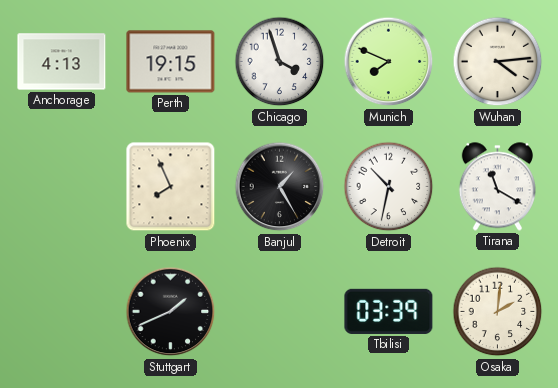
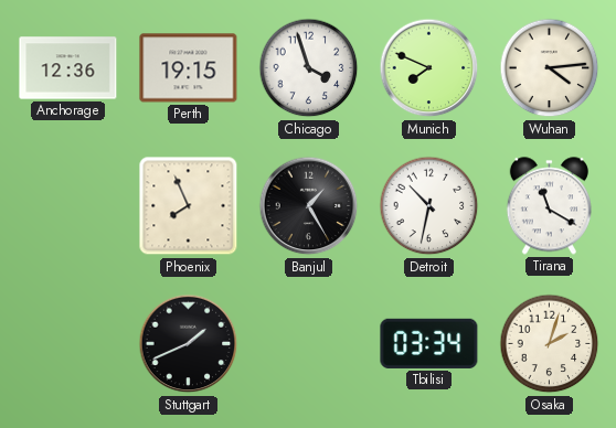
Anchorage: 4:13 -> 12:36 (68, 68)
Tbilisi: 03:39 -> 03:34 (429, 343)
Osaka: 2:01 -> 2:03 (550, 344)
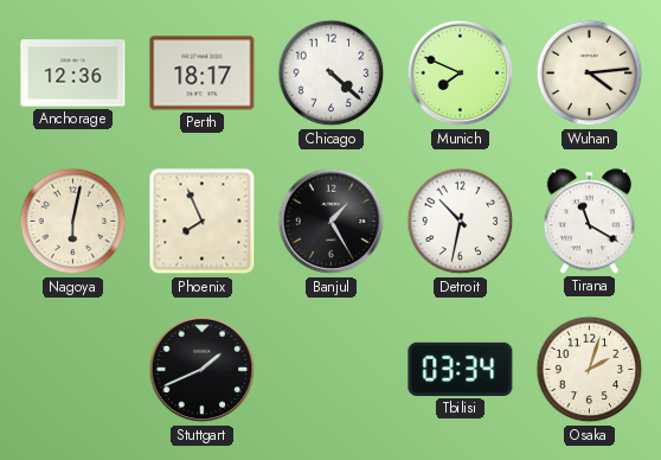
Perth: 19:15 -> 18:17 (203, 74)
Chicago: 3:57 -> 4:22 (332, 74)
Nagoya: none -> 6:02 (73, 222)
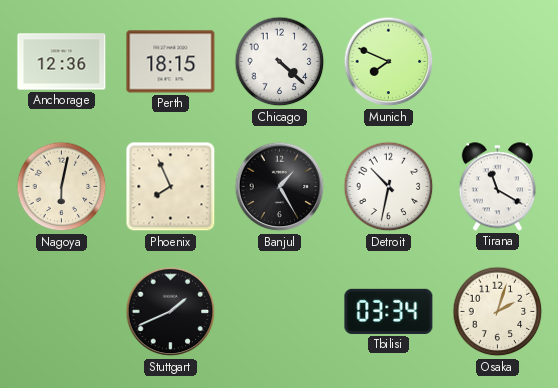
Perth: 18:17 -> 18:15 (171, 62)
Wuhan: 4:14 -> none (590, 74)
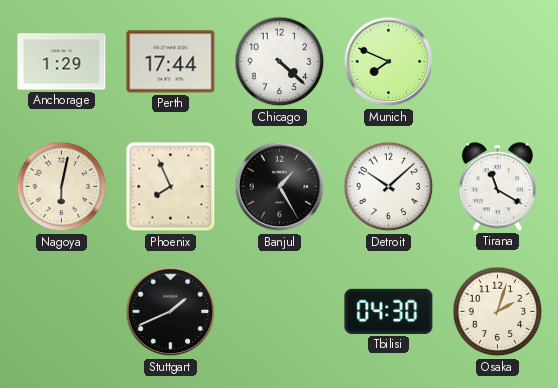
Anchorage: 12:36 -> 1:29 (62, 62)
Perth: 18:15 -> 17:44 (171, 62)
Detroit: 10:32 -> 10:08 (389, 187)
Tbilisi: 03:34 -> 04:30 (389, 311)
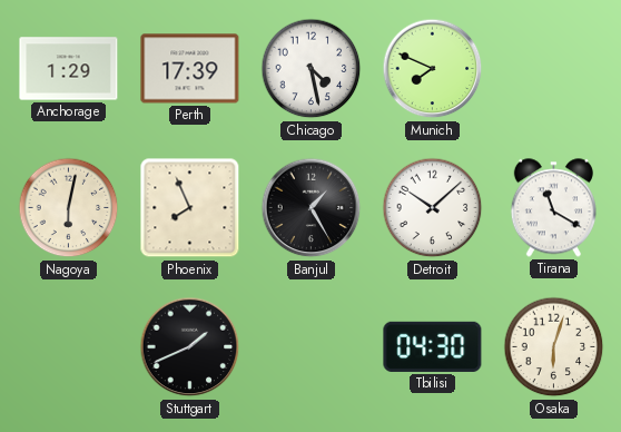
Perth: 17:44 -> 17:39 (190, 69)
Chicago: 4:22 -> 4:28 (312, 69)
Osaka: 2:03 -> 6:03 (554, 347)
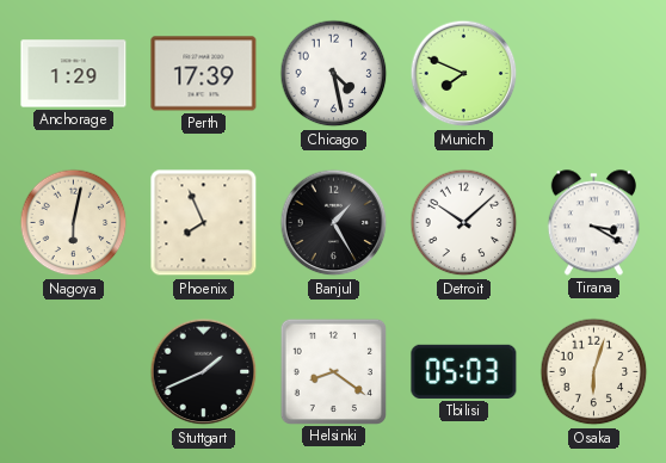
Tirana: 11:20 -> 3:20 (593, 223)
Helsinki: none -> 8:21 (333, 371)
Tbilisi: 04:30 -> 05:03 (464, 371)
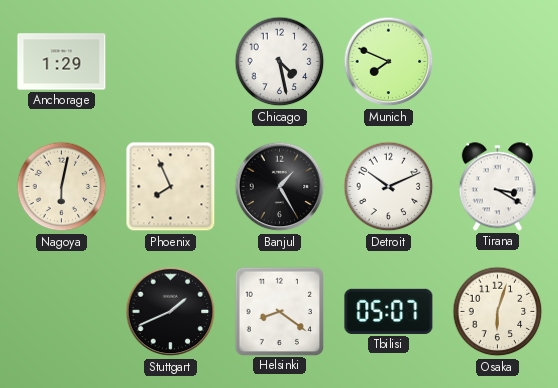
Perth: 17:39 -> none (204, 74)
Detroit: 10:08 -> 10:11 (389, 187)
Tbilisi: 05:03 -> 05:07 (389, 311)
